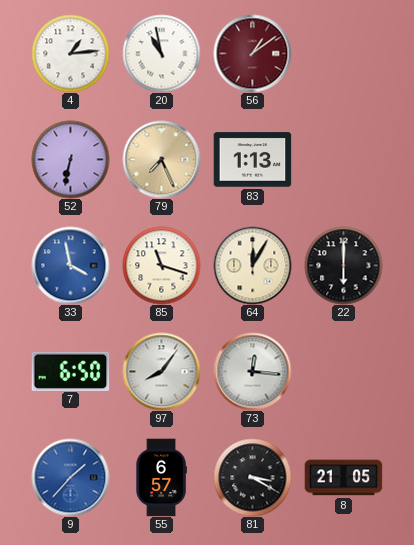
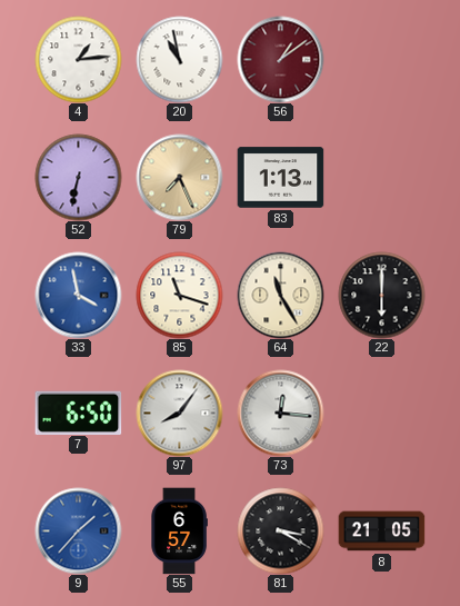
64: 12:05 -> 11:25 (280, 295)
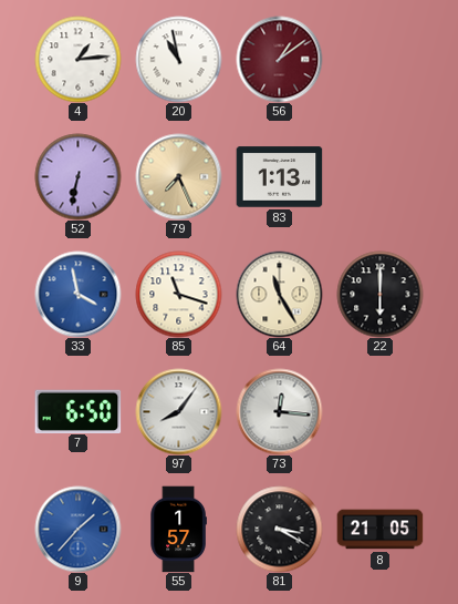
55: 6:57 -> 1:57 (178, 529)
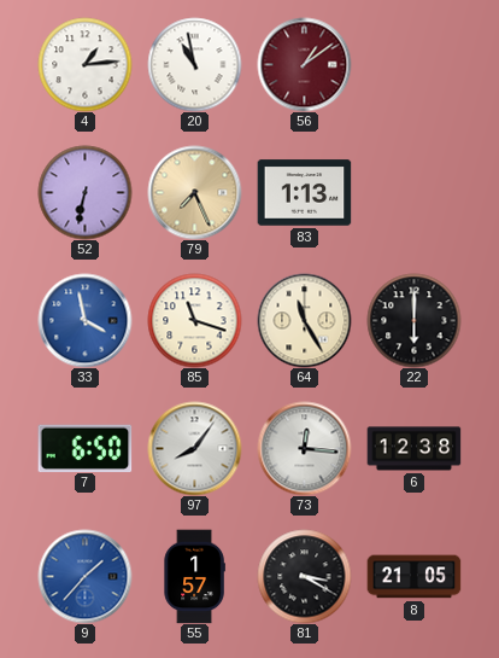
6: none -> 12:38 (413, 449)
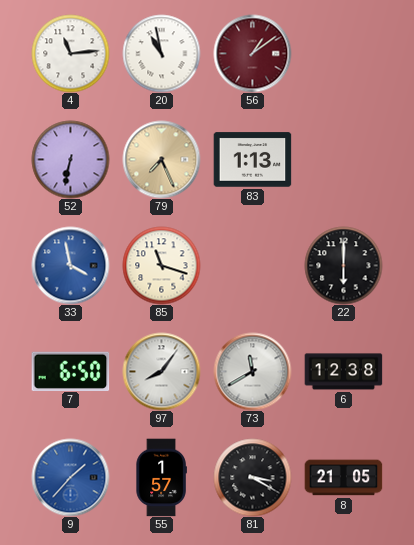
4: 1:14 -> 11:14 (70, 53)
64: 11:25 -> none (304, 320)
73: 12:16 -> 11:40 (252, 371)
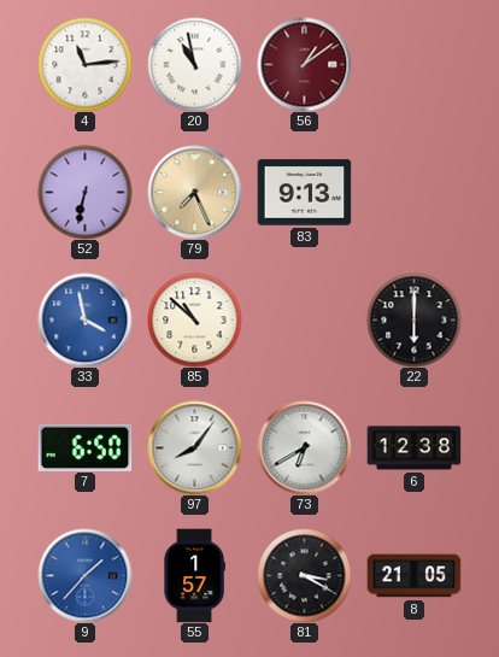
83: 1:13 -> 9:13 (304, 193)
85: 11:18 -> 10:52 (194, 319)
73: 11:40 -> 6:40 (304, 447)
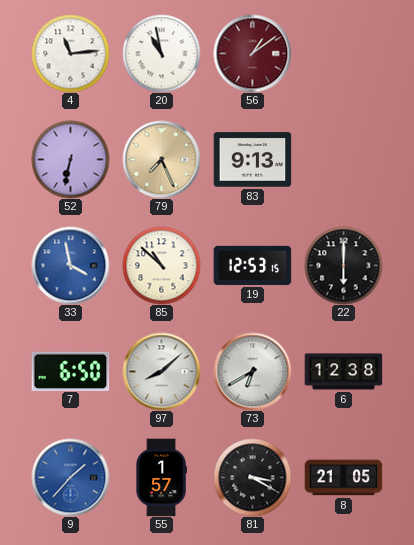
19: none -> 12:53 (252, 265)
97: 8:06 -> 8:08 (161, 371)
